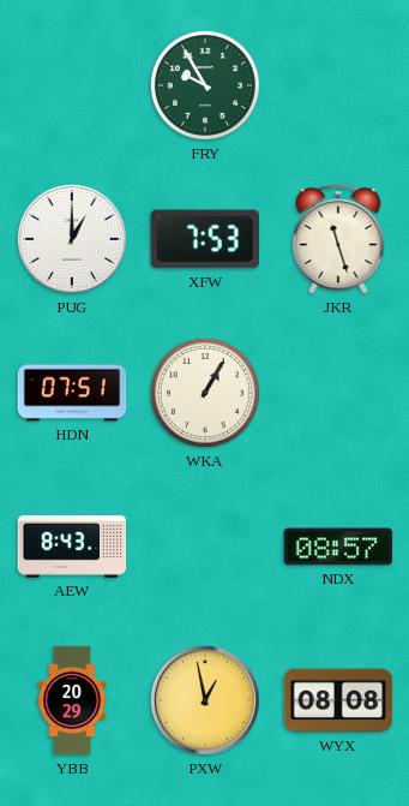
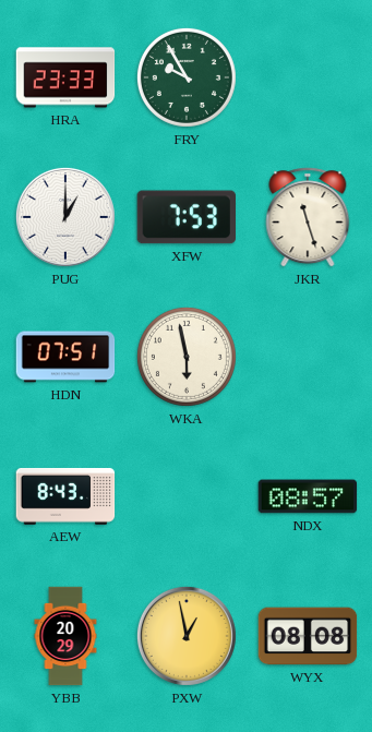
HRA: none -> 23:33 (65, 77)
WKA: 1:05 -> 5:58 (187, 357)
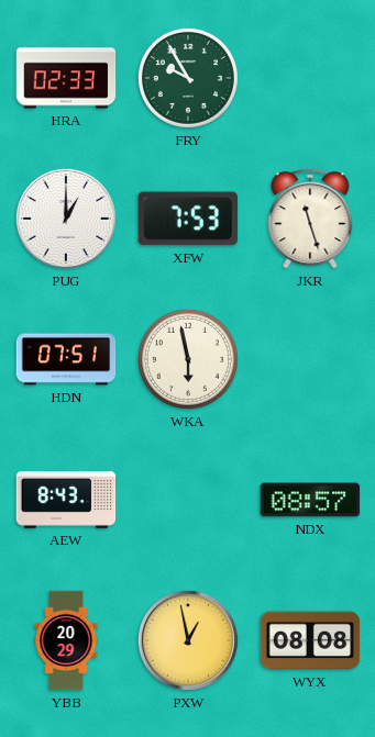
HRA: 23:33 -> 02:33 (66, 78)
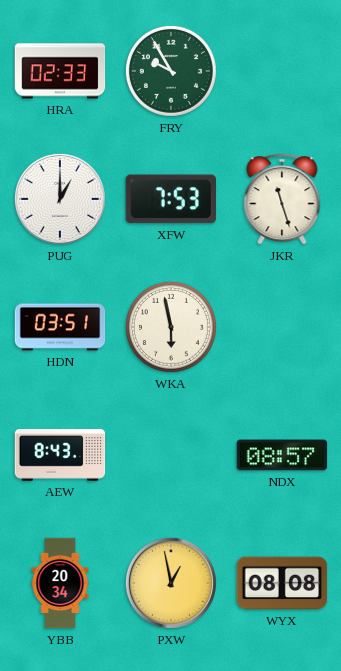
HDN: 07:51 -> 03:51 (60, 327)
YBB: 20:29 -> 20:34 (60, 583)
